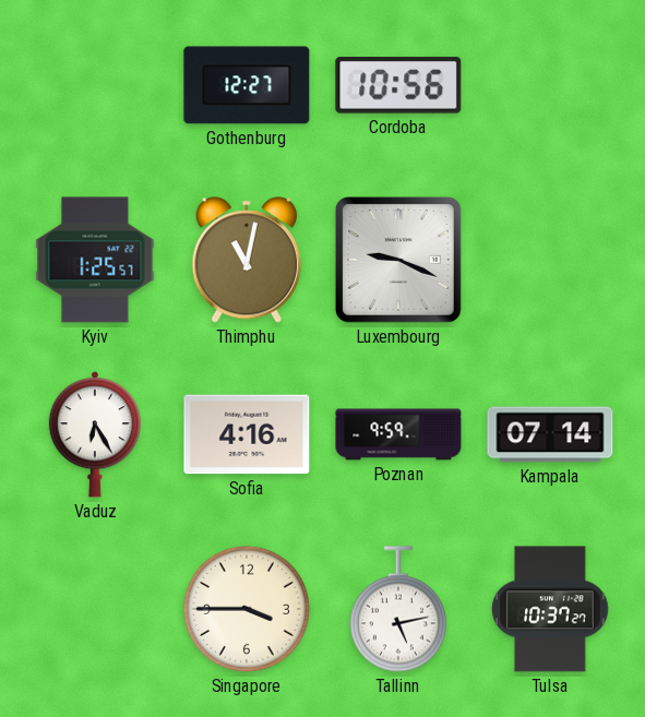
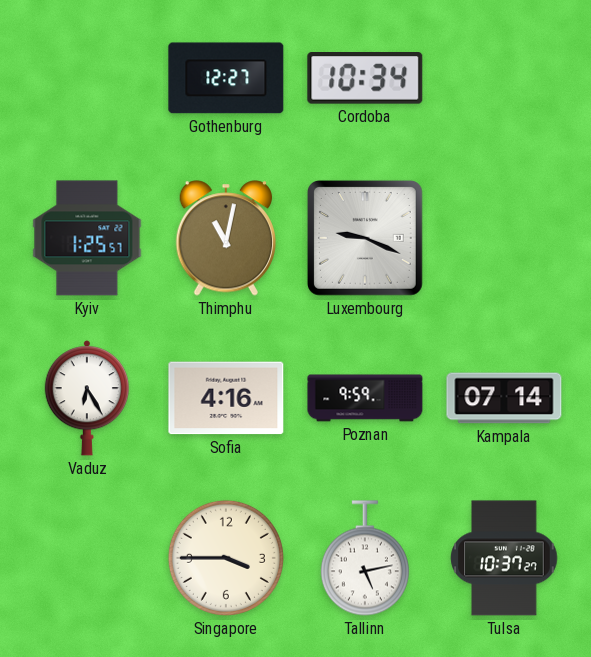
Cordoba: 10:56 -> 10:34 (365, 78)
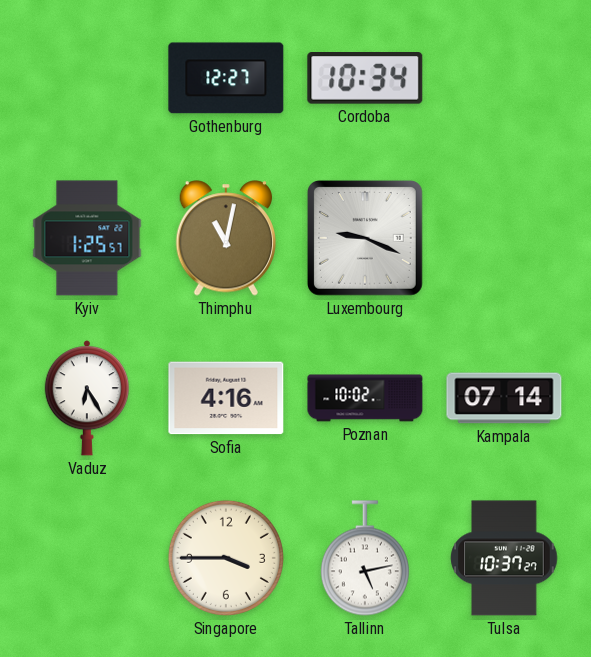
Poznan: 9:59 -> 10:02 (365, 398)
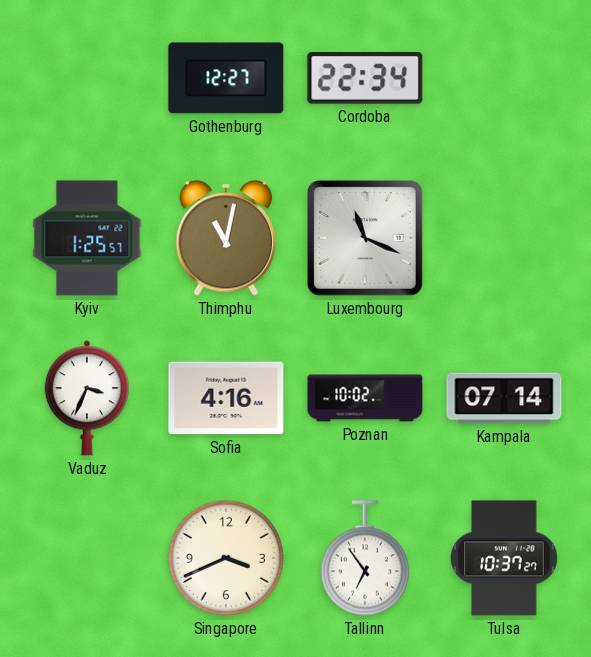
Cordoba: 10:34 -> 22:34 (365, 78)
Luxembourg: 9:19 -> 11:19 (365, 238)
Vaduz: 6:25 -> 3:34 (86, 398)
Singapore: 3:45 -> 3:41 (226, 558)
Tallinn: 5:13 -> 6:54 (365, 558)
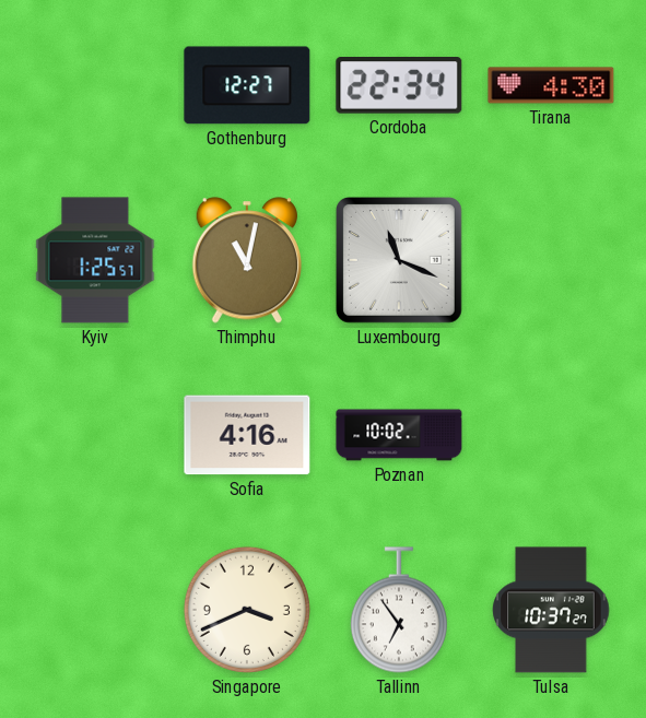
Tirana: none -> 4:30 (551, 85)
Vaduz: 3:34 -> none (86, 398)
Kampala: 07:14 -> none (504, 398)
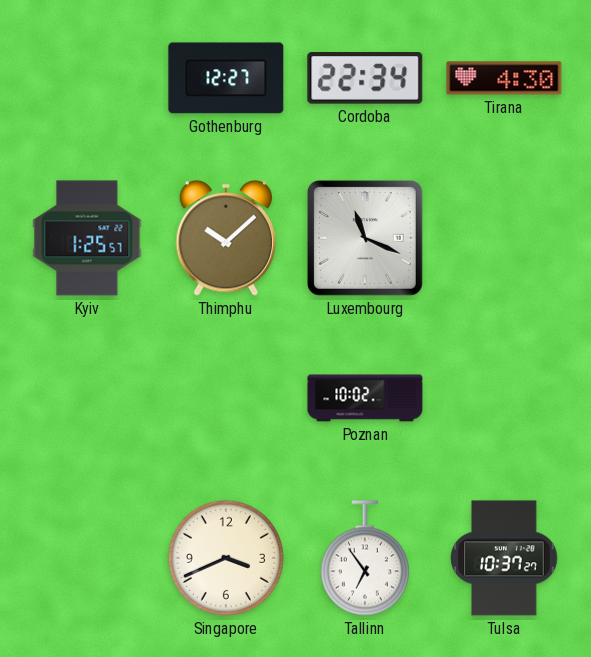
Thimphu: 11:02 -> 10:08 (226, 238)
Sofia: 4:16 -> none (247, 435)
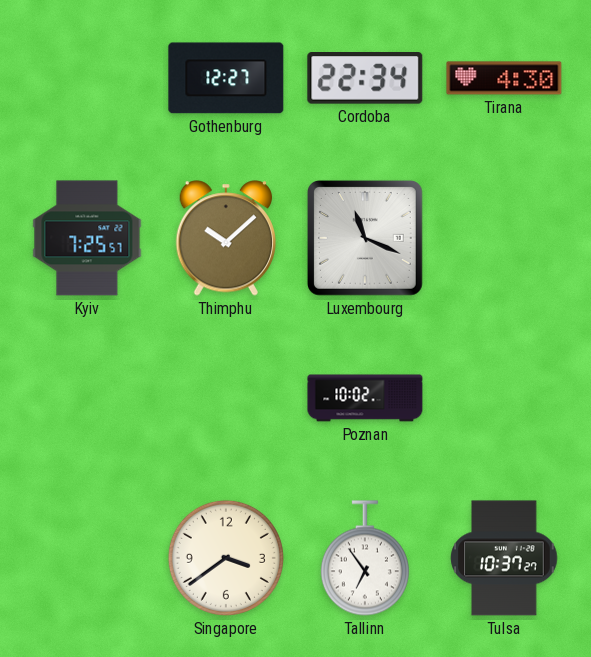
Kyiv: 1:25 -> 7:25 (87, 238)
Singapore: 3:41 -> 3:39 (226, 558)
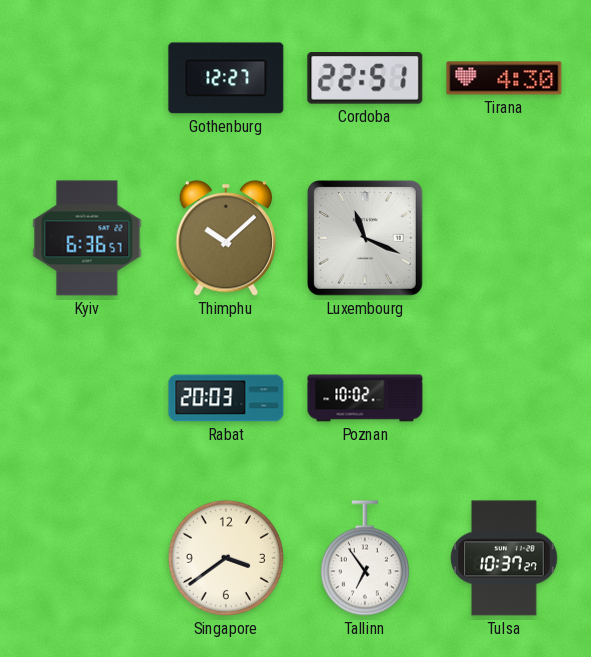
Cordoba: 22:34 -> 22:51 (365, 78)
Kyiv: 7:25 -> 6:36 (87, 238)
Rabat: none -> 20:03 (226, 398)
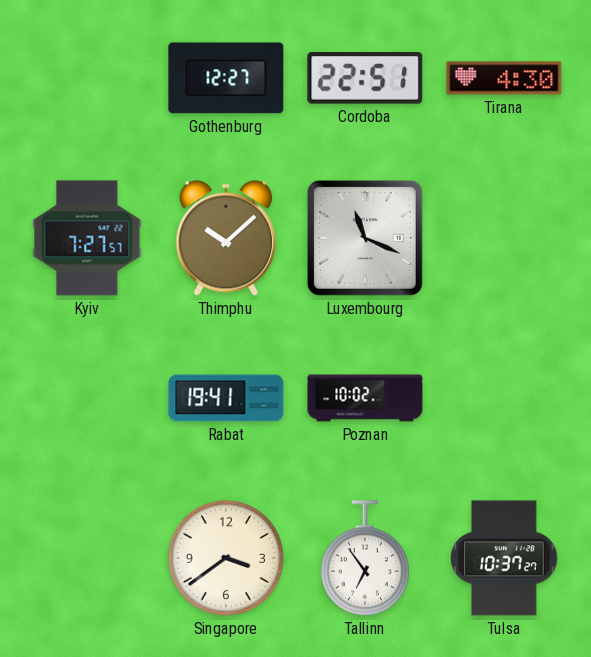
Kyiv: 6:36 -> 7:27 (87, 238)
Rabat: 20:03 -> 19:41 (226, 398)
